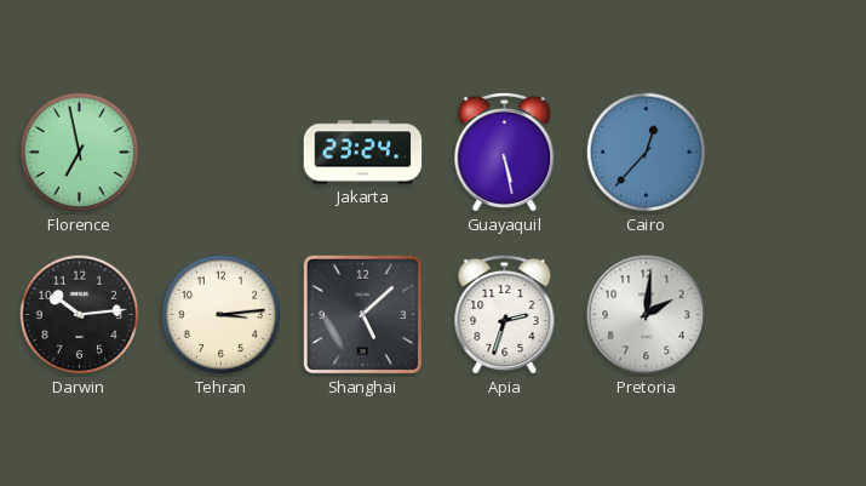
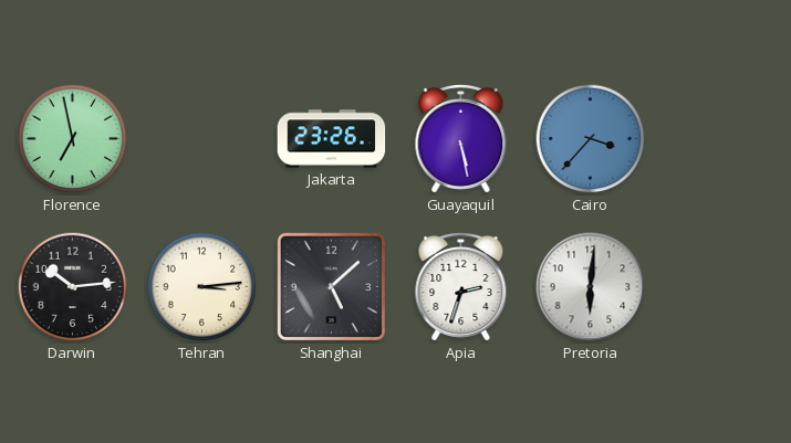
Jakarta: 23:24 -> 23:26 (332, 139)
Cairo: 12:37 -> 3:37 (591, 139)
Pretoria: 2:01 -> 6:01 (591, 287)
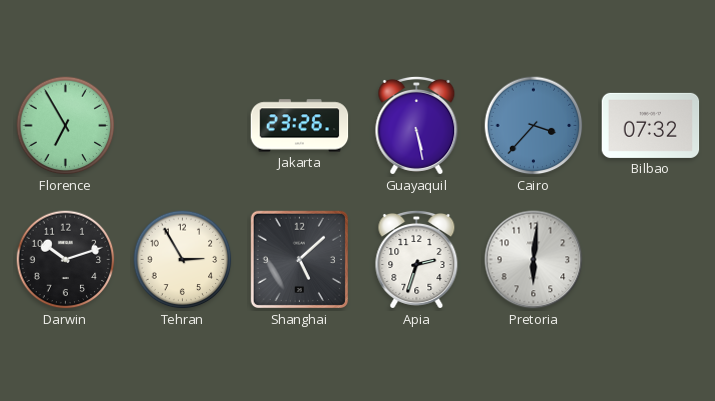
Florence: 6:58 -> 6:55 (66, 126)
Bilbao: none -> 07:32 (651, 125)
Darwin: 10:14 -> 10:12 (66, 260)
Tehran: 3:14 -> 2:55 (183, 260)
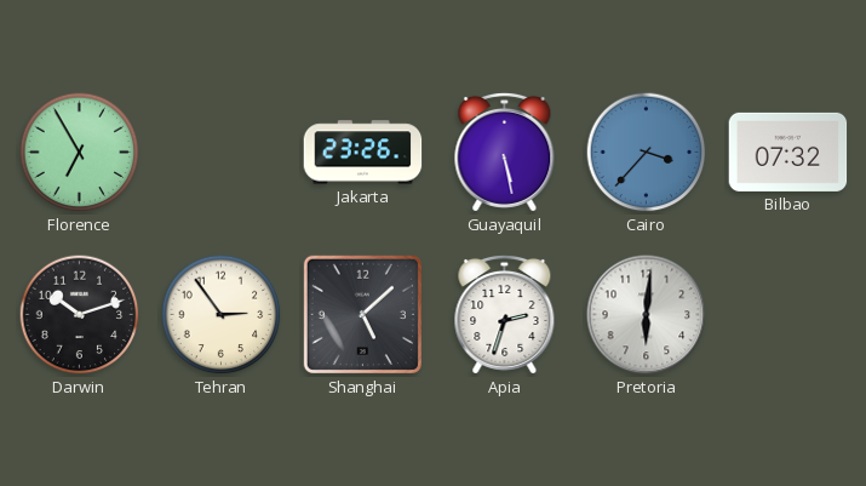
Tehran: 2:55 -> 2:54 (222, 315)
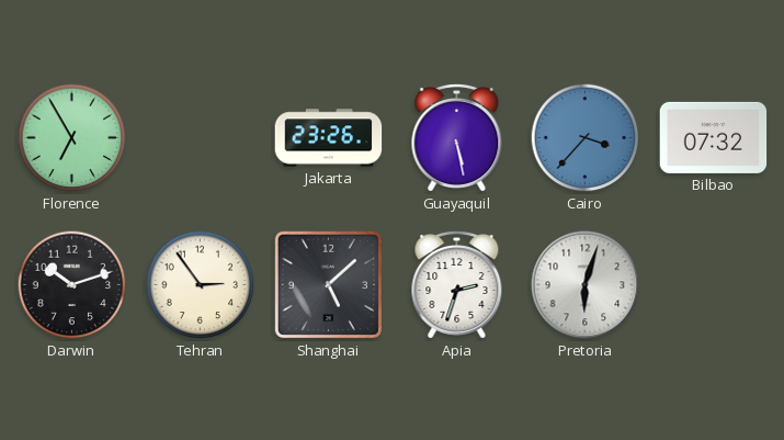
Pretoria: 6:01 -> 6:03 (586, 285)
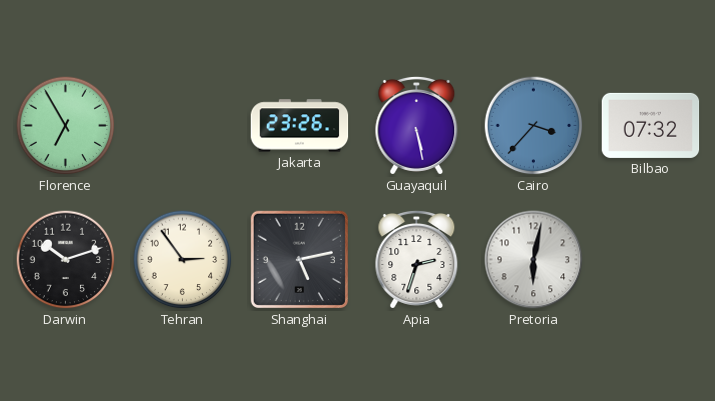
Shanghai: 5:08 -> 5:13 (299, 259)
Pretoria: 6:03 -> 6:02 (534, 260)
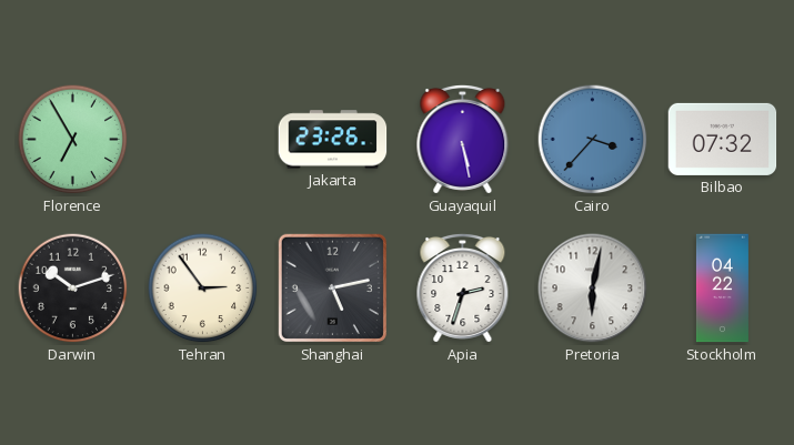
Stockholm: none -> 04:22 (722, 289)
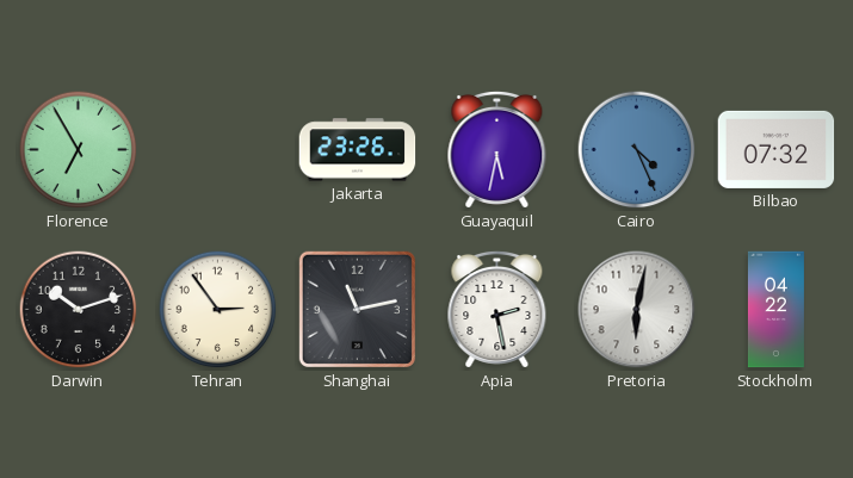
Guayaquil: 5:28 -> 5:32 (497, 149)
Cairo: 3:37 -> 4:26 (637, 150)
Shanghai: 5:13 -> 11:13 (357, 309)
Apia: 2:33 -> 2:28 (497, 309)
